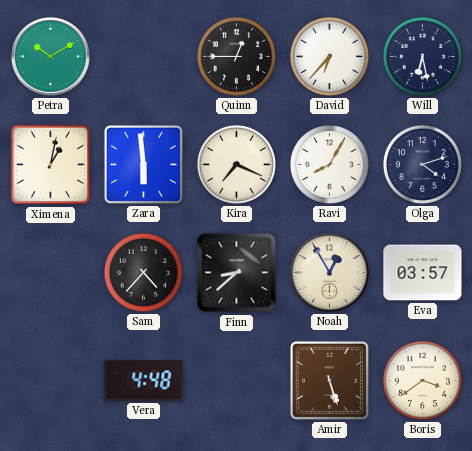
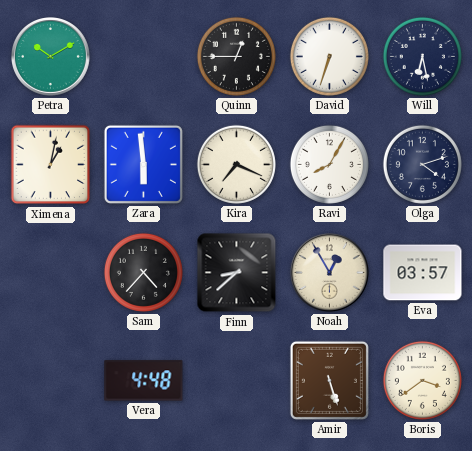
David: 6:37 -> 6:33 (329, 56)
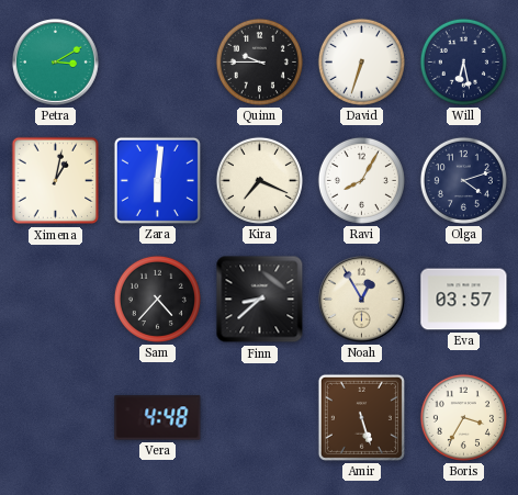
Petra: 10:10 -> 3:10 (56, 63)
Quinn: 12:45 -> 9:45 (259, 61)
Zara: 5:59 -> 6:01 (157, 180)
Boris: 3:39 -> 3:35 (463, 417)
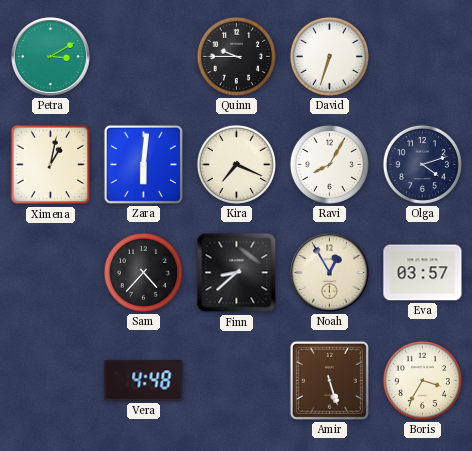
Will: 6:28 -> none (463, 61)
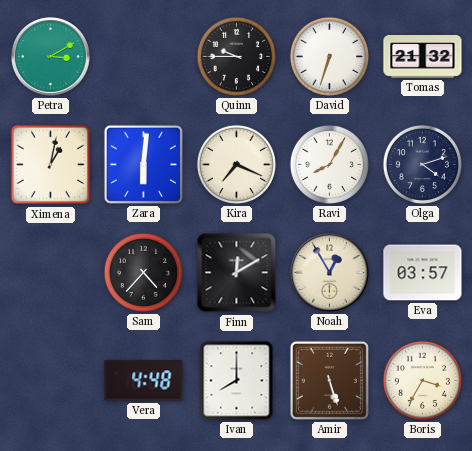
Tomas: none -> 21:32 (423, 57)
Finn: 8:38 -> 12:10 (237, 273)
Ivan: none -> 8:00 (237, 381)
